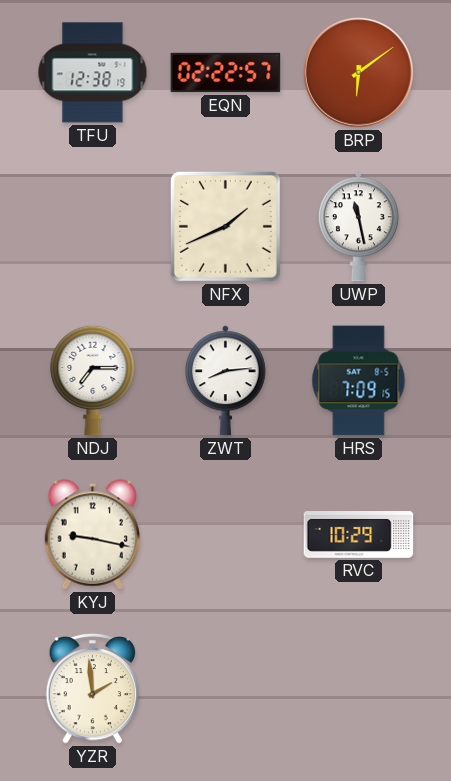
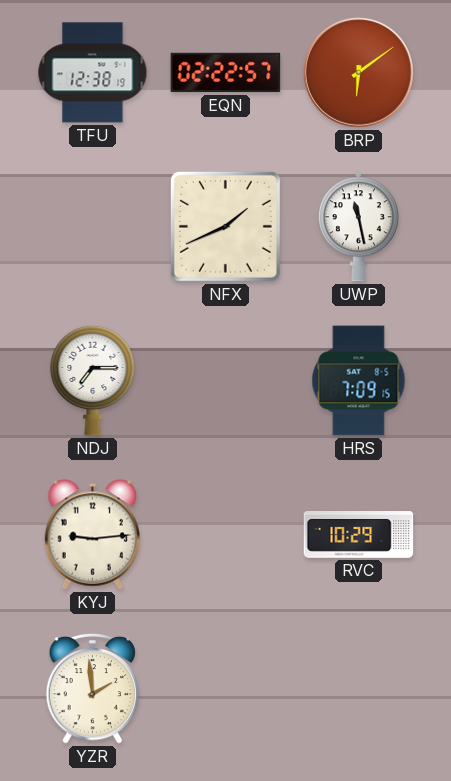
ZWT: 8:14 -> none (225, 381)
KYJ: 9:17 -> 9:14 (92, 535)
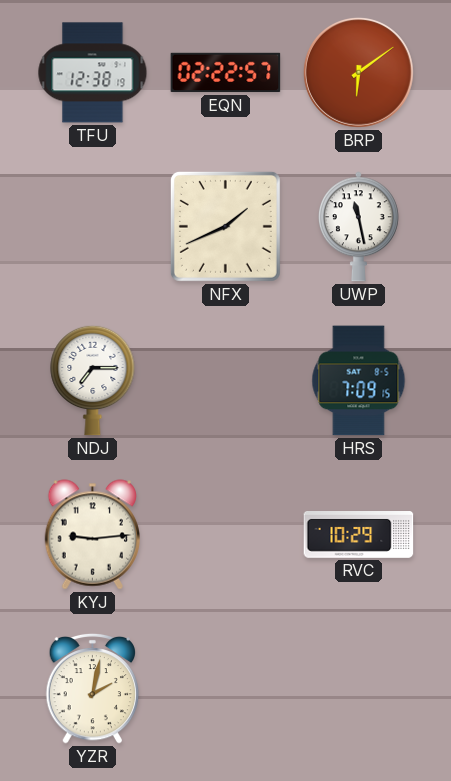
YZR: 1:59 -> 2:02 (93, 688)
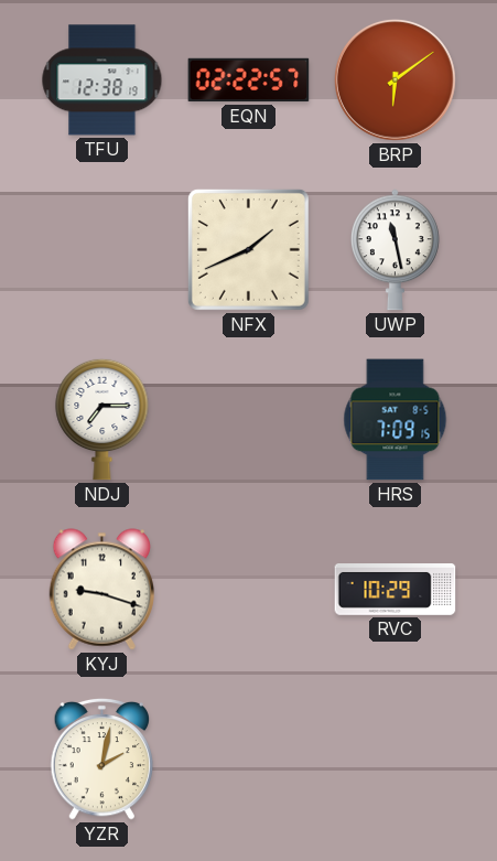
KYJ: 9:14 -> 9:18 (101, 590)
